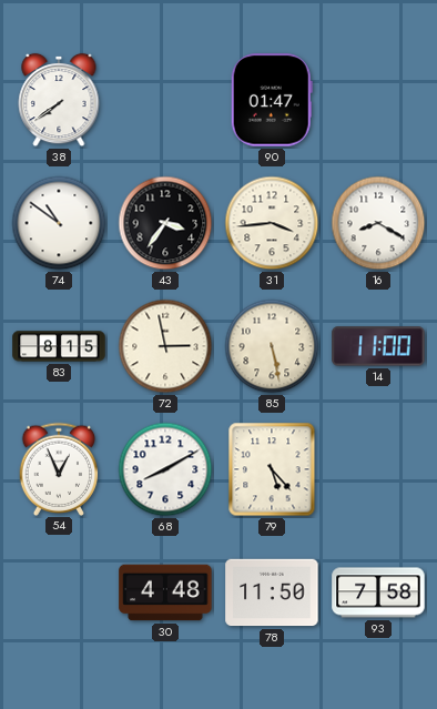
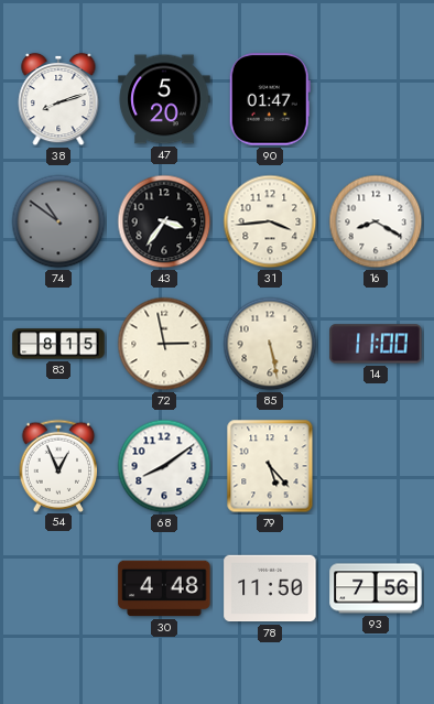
38: 7:39 -> 8:12 (58, 99)
47: none -> 5:20 (164, 99)
74 dial: white -> grey (58, 221)
68: 8:10 -> 8:09 (164, 466)
93: 7:58 -> 7:56 (376, 588)
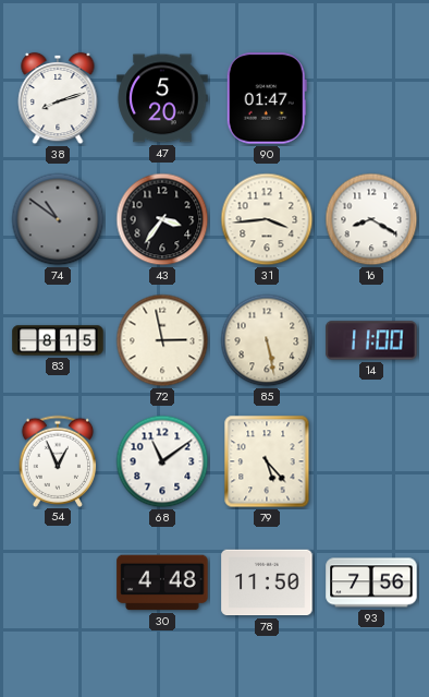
68: 8:09 -> 11:09 (162, 461)
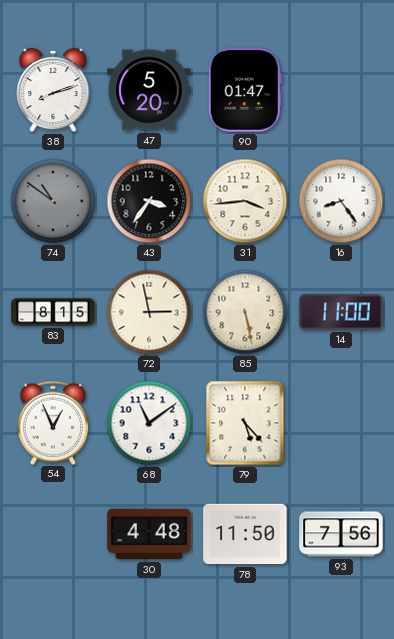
16: 8:20 -> 8:24 (341, 201)
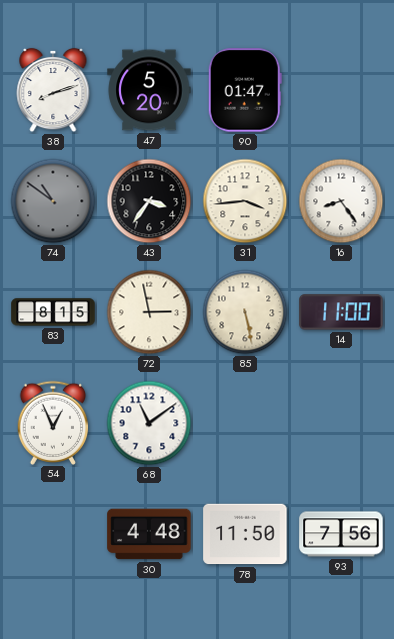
79: 5:23 -> none (245, 423)
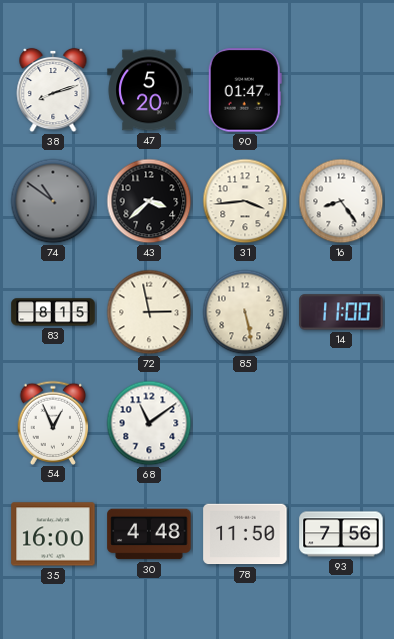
43: 3:36 -> 3:38 (149, 201)
35: none -> 16:00 (53, 534)
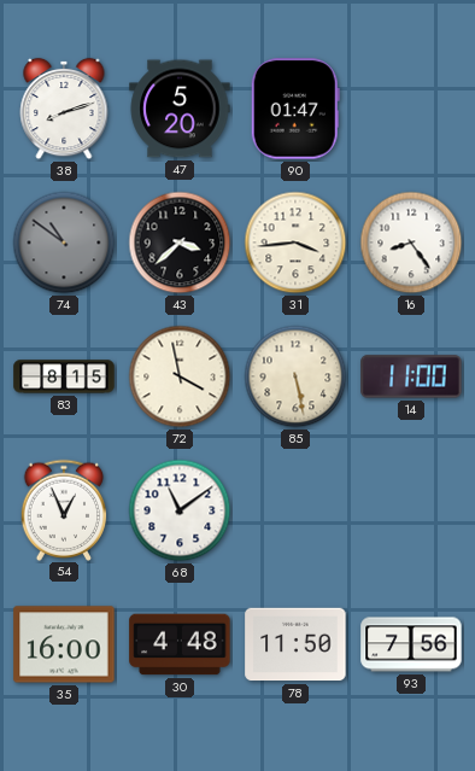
72: 2:58 -> 3:58 (180, 376)
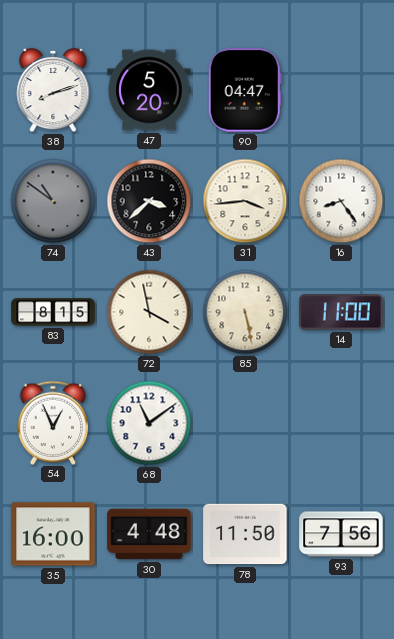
90: 01:47 -> 04:47 (245, 90)
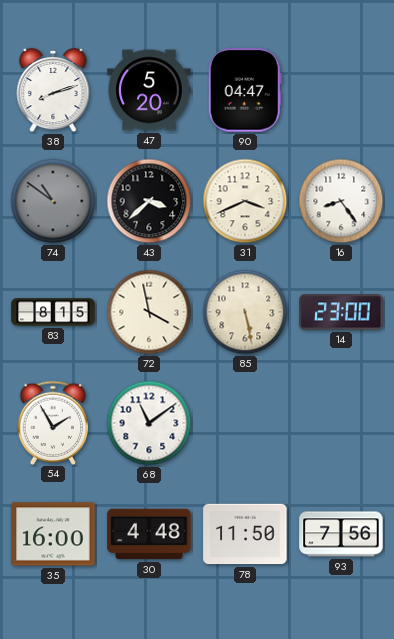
31: 3:44 -> 3:41 (245, 201)
14: 11:00 -> 23:00 (341, 312)
54: 12:56 -> 1:55 (53, 422)
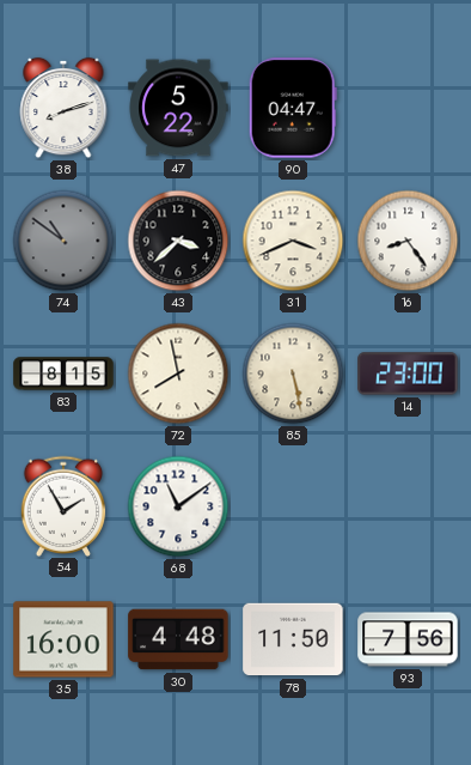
47: 5:20 -> 5:22 (178, 108)
72: 3:58 -> 7:58 (178, 374)
